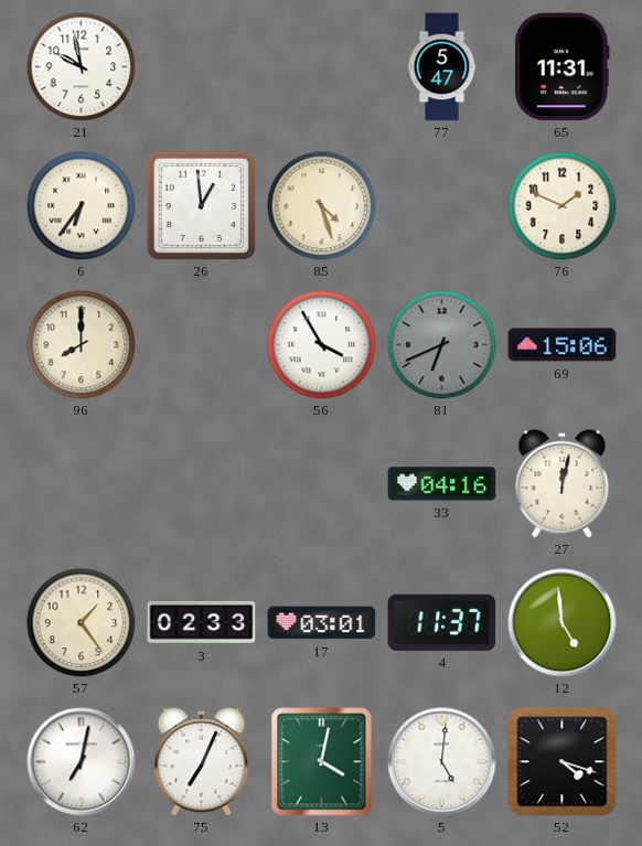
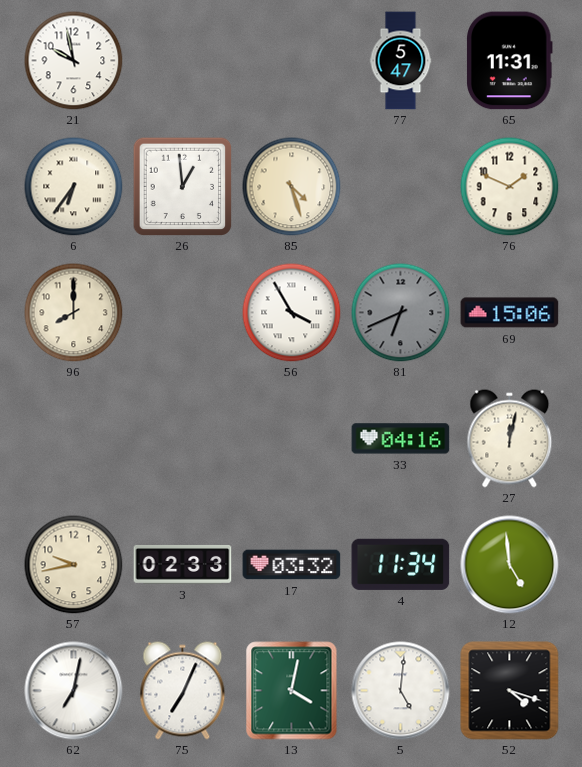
57: 1:24 -> 9:43 (74, 565)
17: 03:01 -> 03:32 (292, 565)
4: 11:37 -> 11:34 (401, 564)
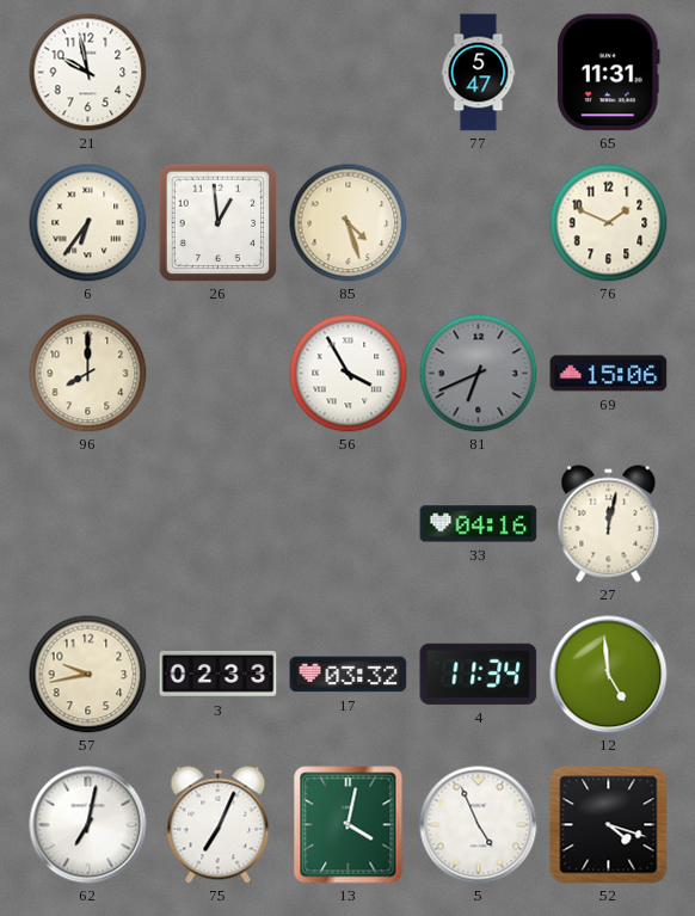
5: 5:01 -> 4:56 (479, 825)
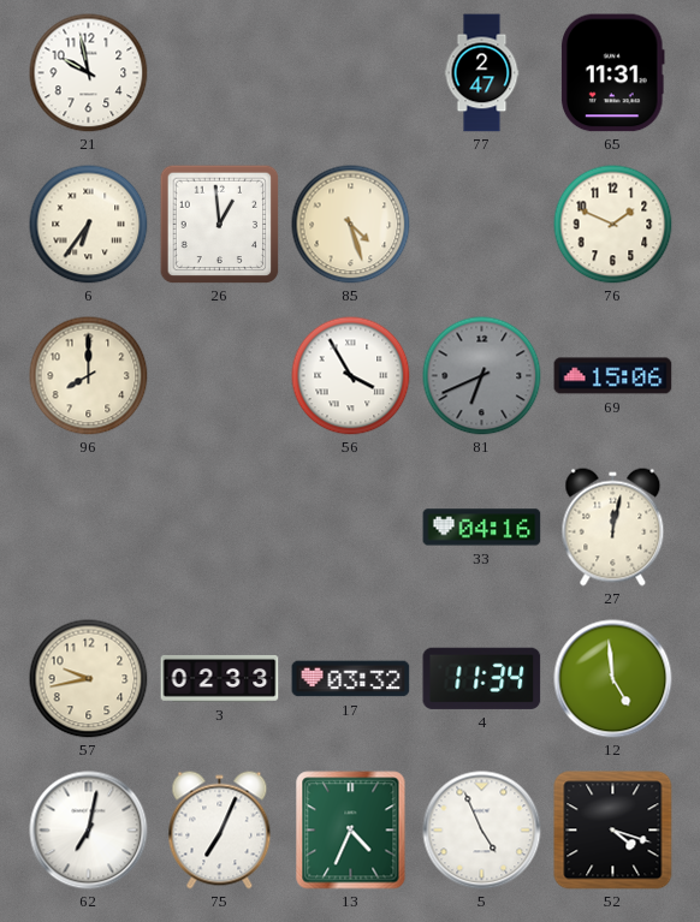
77: 5:47 -> 2:47 (482, 73)
13: 4:02 -> 4:34 (351, 831)
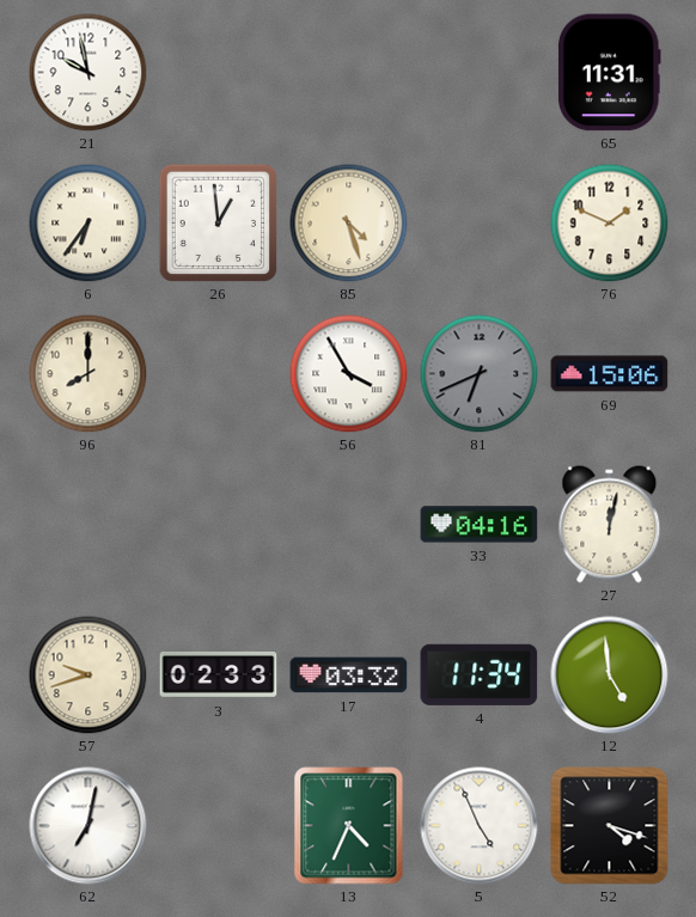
77: 2:47 -> none (482, 73)
57: 9:43 -> 9:42 (88, 675)
75: 7:04 -> none (220, 831)
